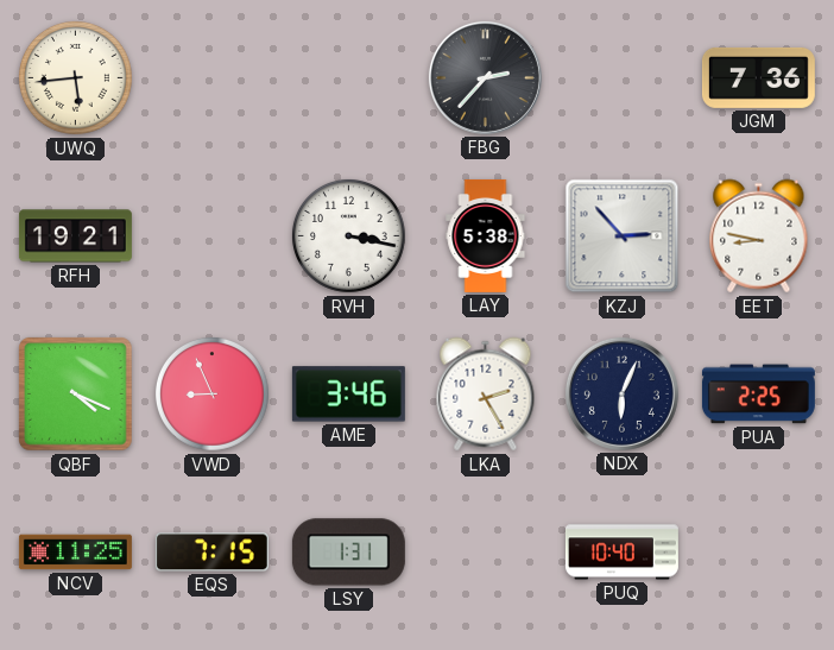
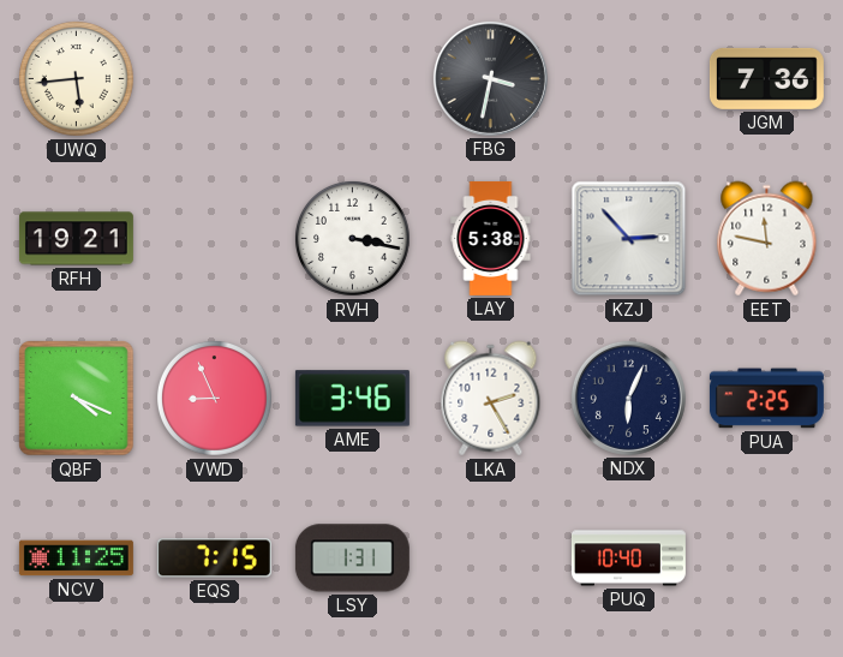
FBG: 2:37 -> 3:32 (490, 78)
EET: 8:47 -> 11:47 (767, 239)
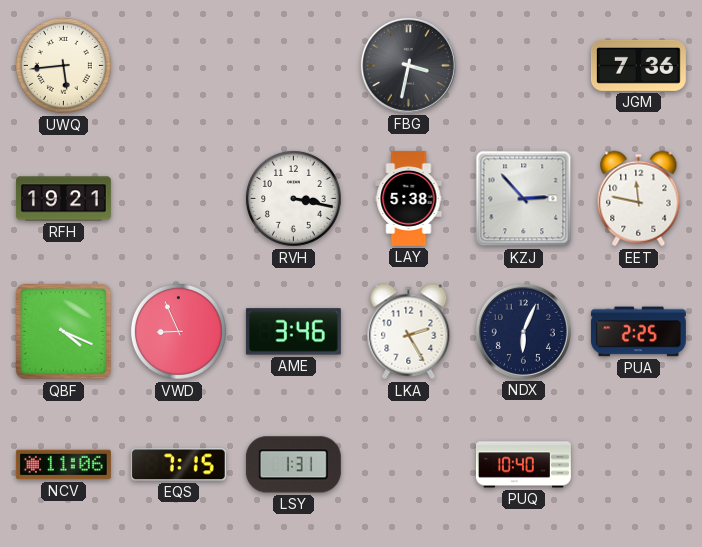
NCV: 11:25 -> 11:06 (63, 465)
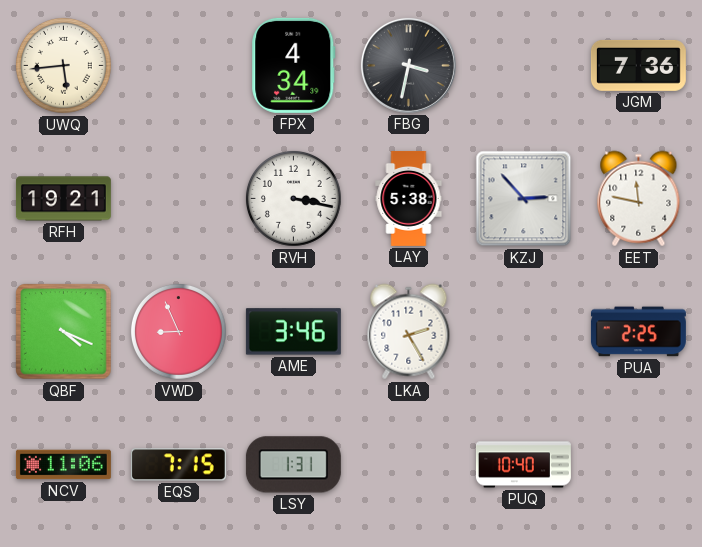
FPX: none -> 4:34 (294, 65)
NDX: 6:04 -> none (523, 331)
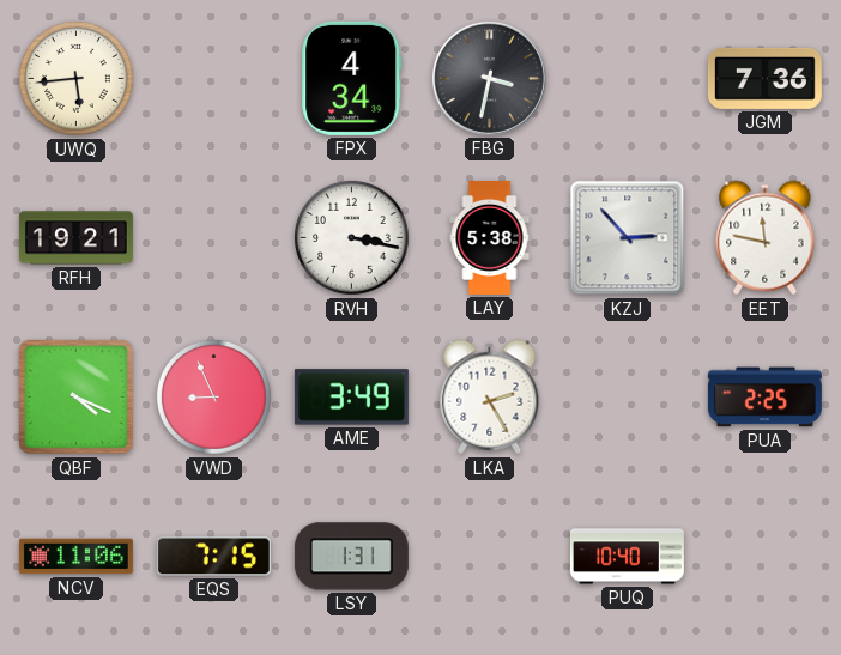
AME: 3:46 -> 3:49 (351, 398)
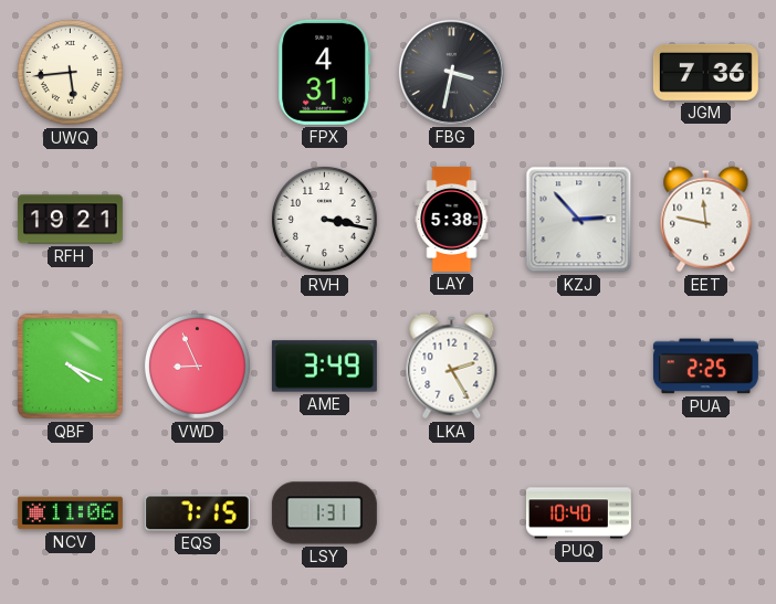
FPX: 4:34 -> 4:31 (325, 72)
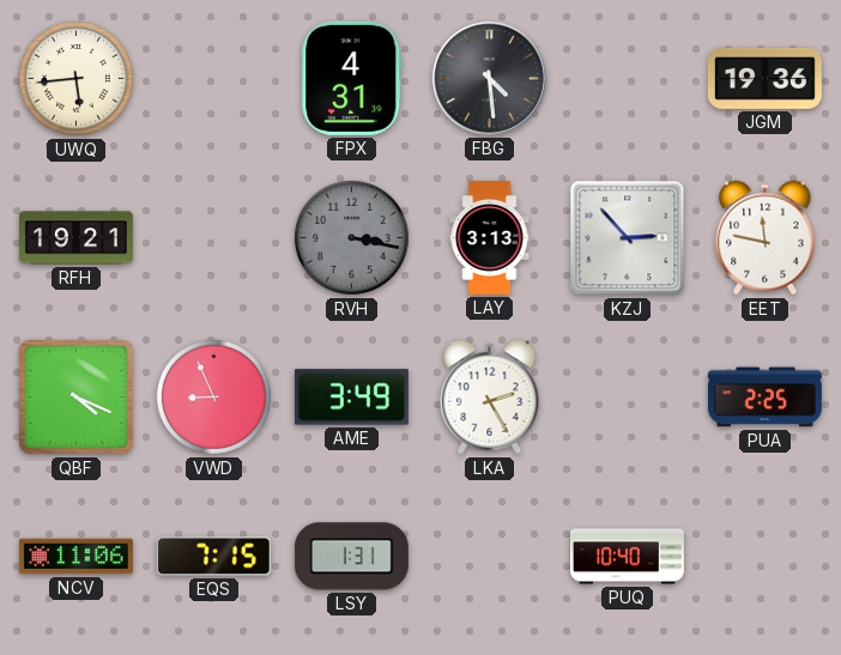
FBG: 3:32 -> 4:29 (489, 78)
JGM: 7:36 -> 19:36 (764, 78)
RVH dial: white -> grey (352, 238)
LAY: 5:38 -> 3:13 (490, 237)
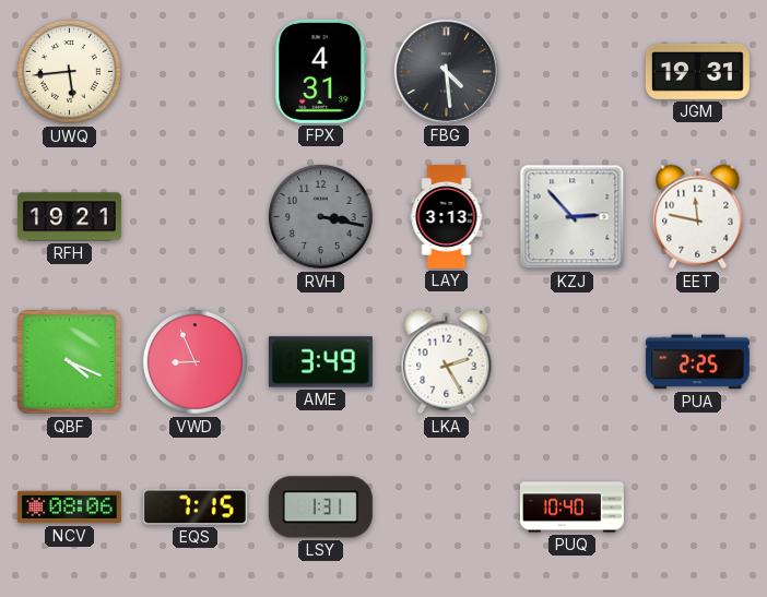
JGM: 19:36 -> 19:31 (697, 71)
NCV: 11:06 -> 08:06 (69, 508)
